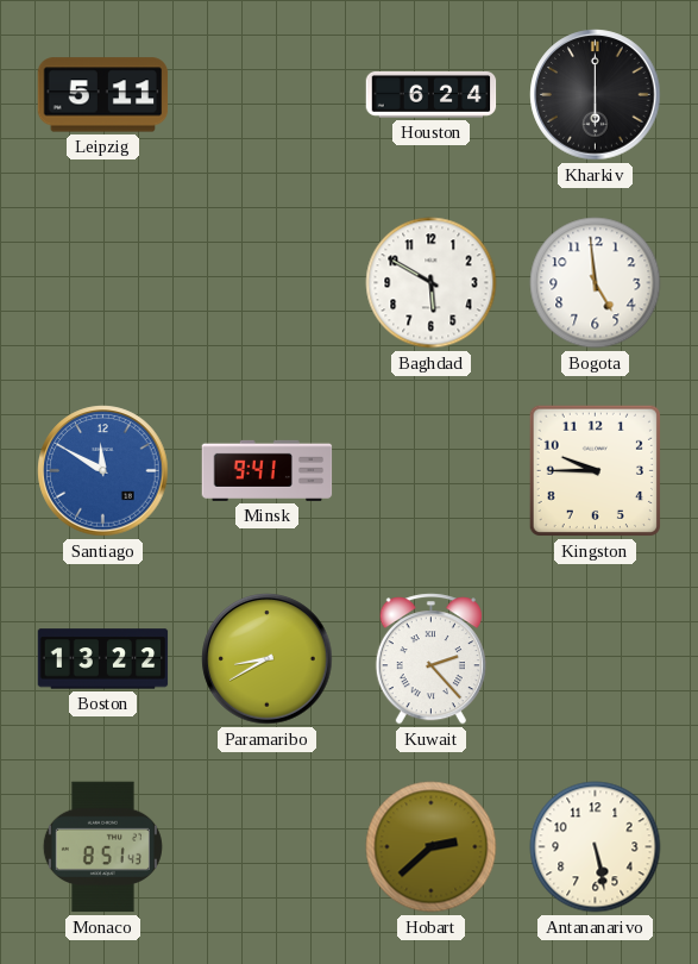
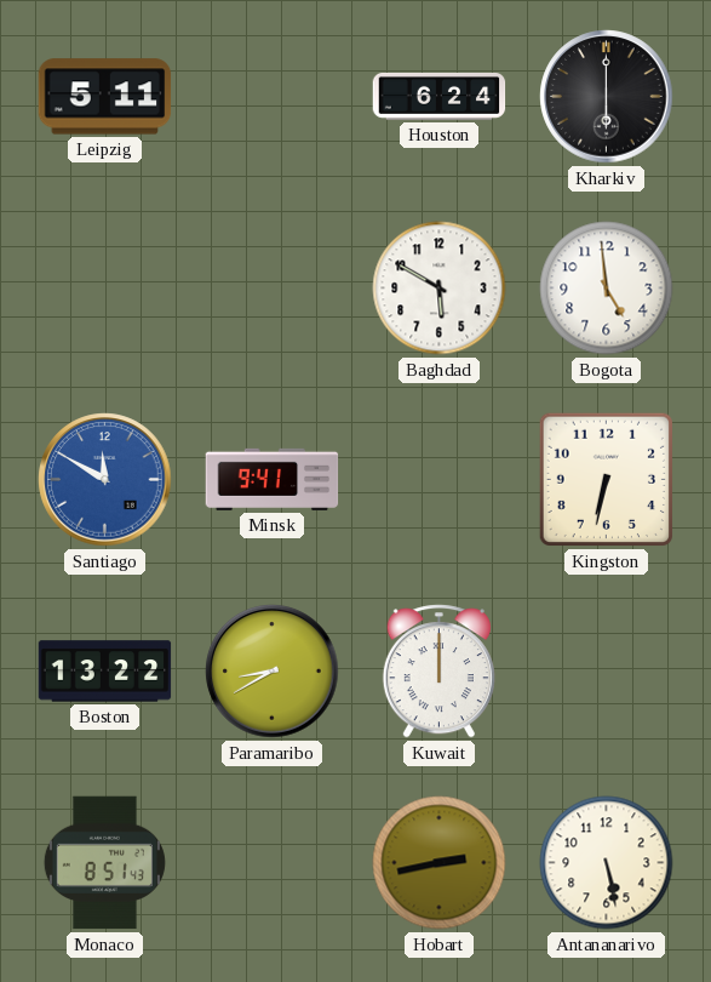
Kingston: 9:45 -> 6:32 (606, 479)
Kuwait: 2:23 -> 12:00 (438, 672)
Hobart: 2:38 -> 2:43 (440, 863)
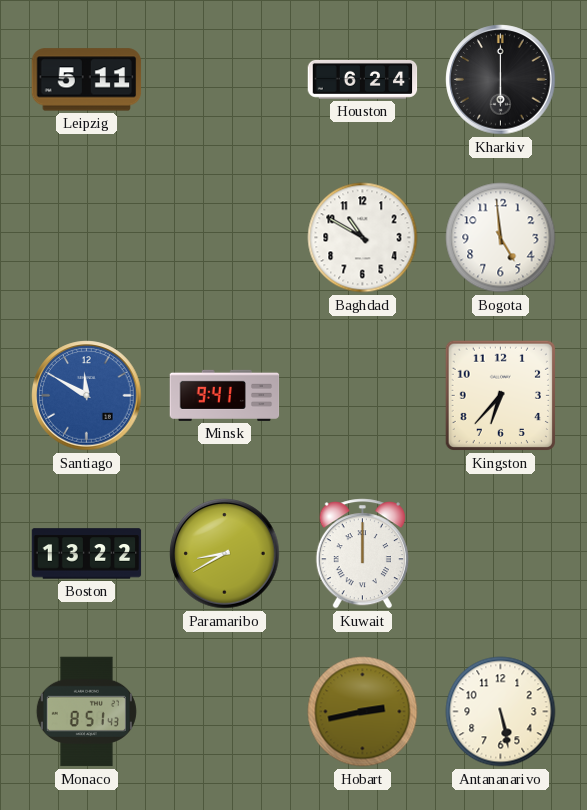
Baghdad: 5:50 -> 10:50 (363, 238)
Kingston: 6:32 -> 6:37 (500, 395)
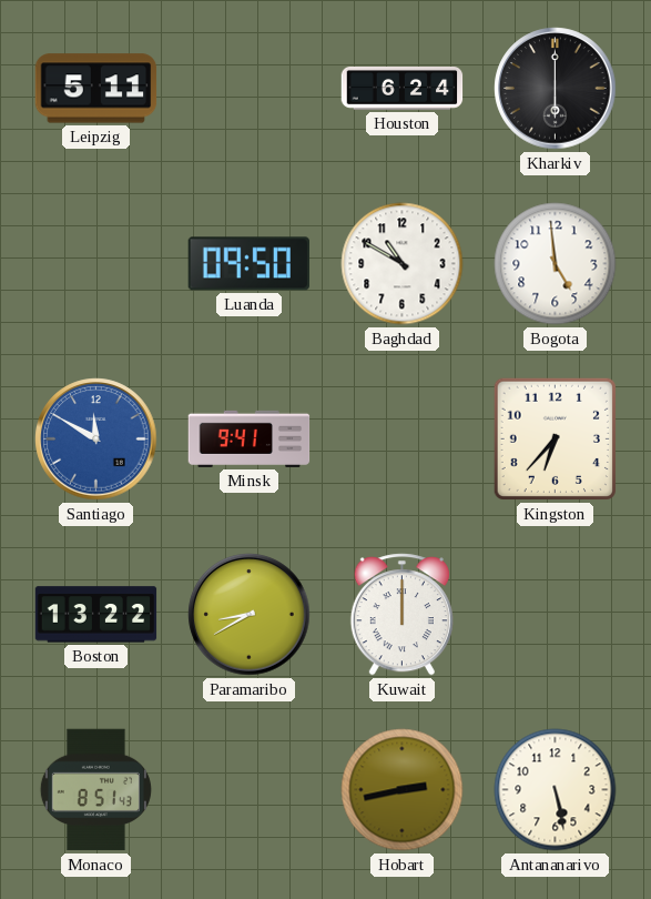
Luanda: none -> 09:50 (248, 264)
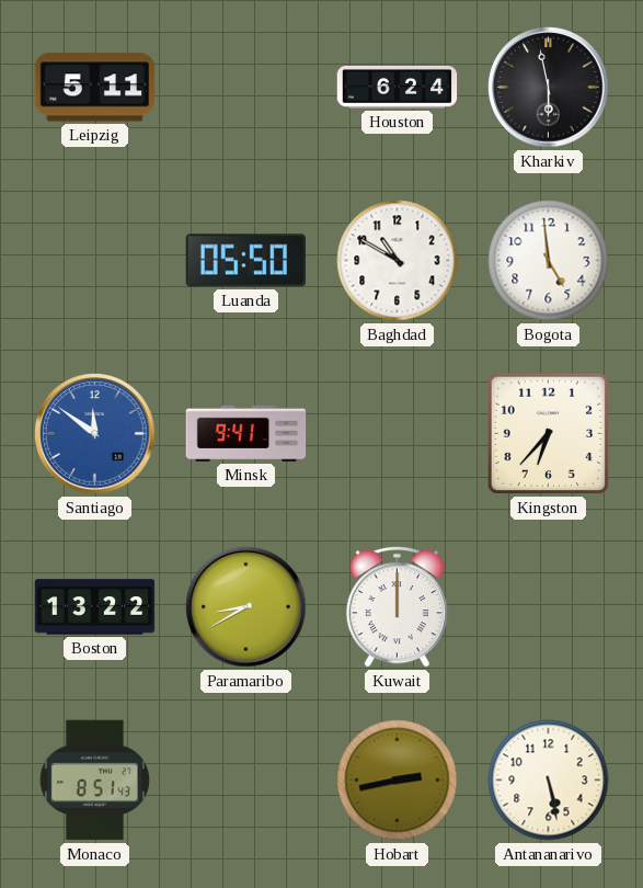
Kharkiv: 6:00 -> 5:58 (549, 88)
Luanda: 09:50 -> 05:50 (245, 261)
Santiago: 11:50 -> 11:51 (95, 434)
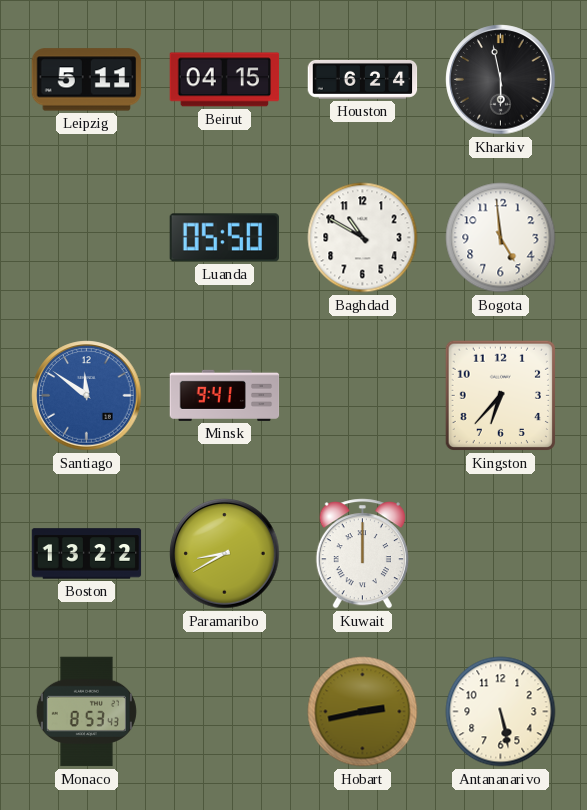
Beirut: none -> 04:15 (225, 80)
Monaco: 8:51 -> 8:53 (86, 712)
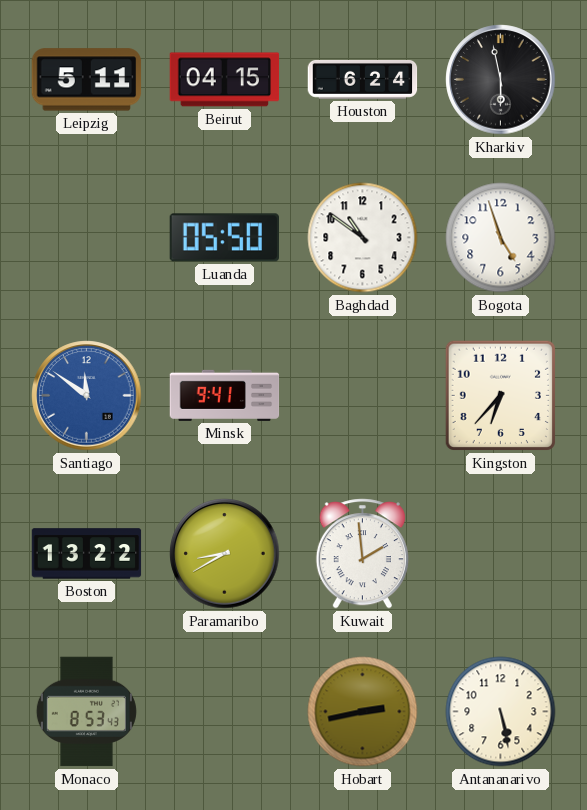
Baghdad: 10:50 -> 10:51 (363, 238)
Bogota: 4:59 -> 4:57 (501, 238)
Kuwait: 12:00 -> 1:59 (362, 554)
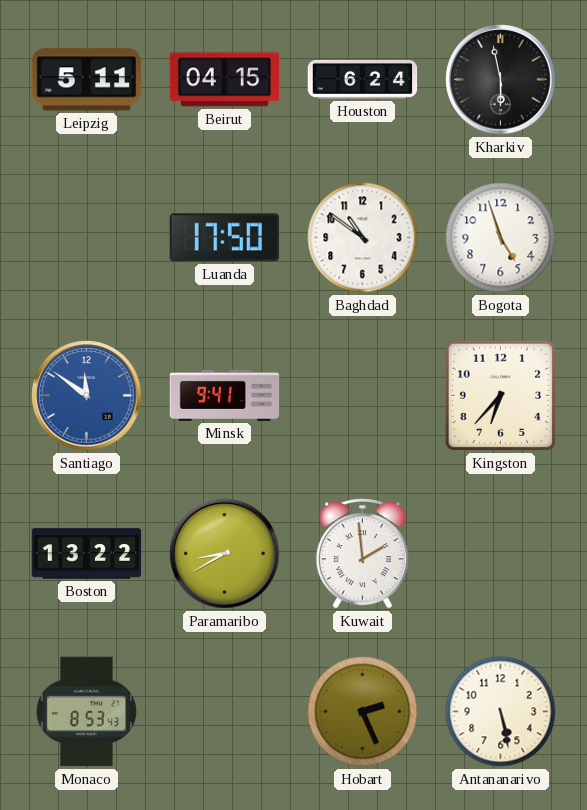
Luanda: 05:50 -> 17:50 (224, 238)
Hobart: 2:43 -> 2:26 (363, 712)
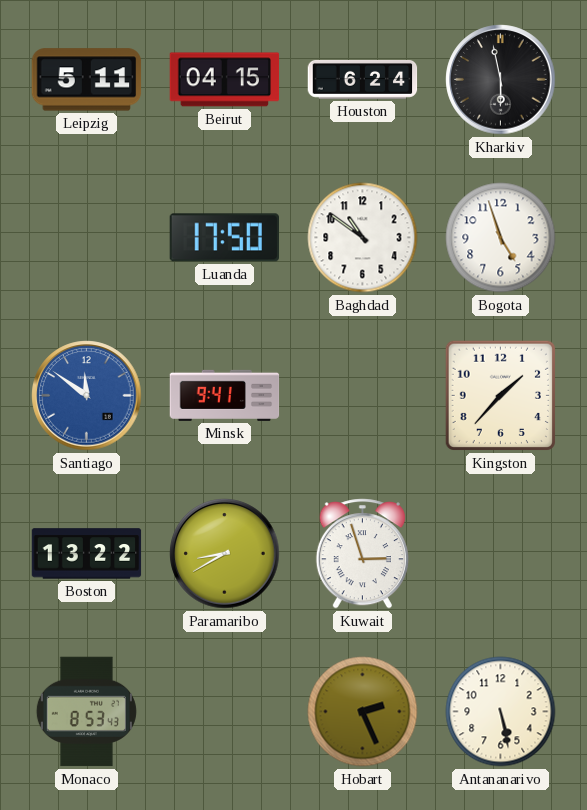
Kingston: 6:37 -> 1:37 (500, 395)
Kuwait: 1:59 -> 2:57 (362, 554)
